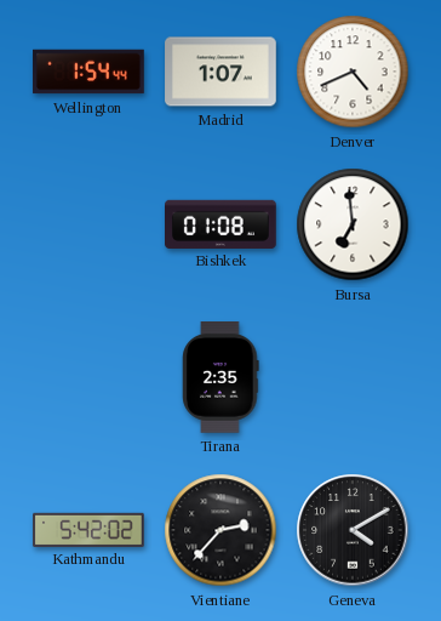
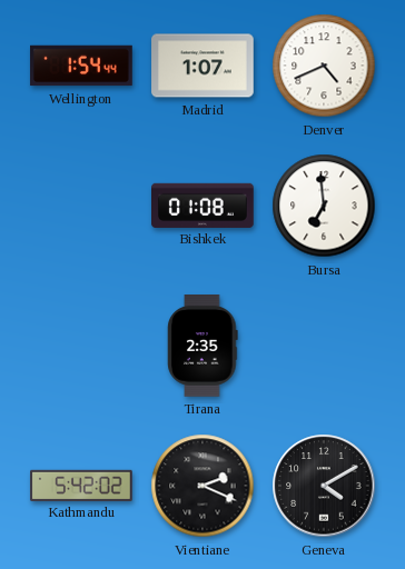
Vientiane: 2:37 -> 2:19 (202, 486)
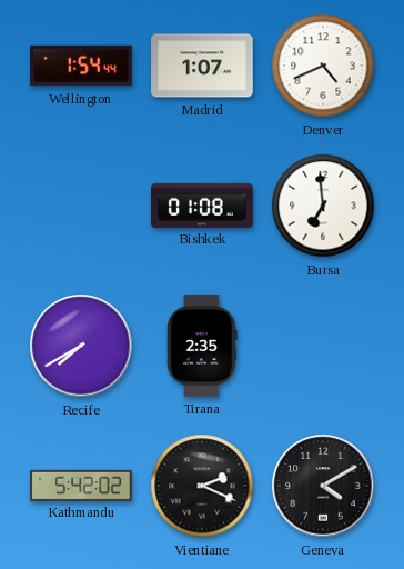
Recife: none -> 7:40 (81, 346)
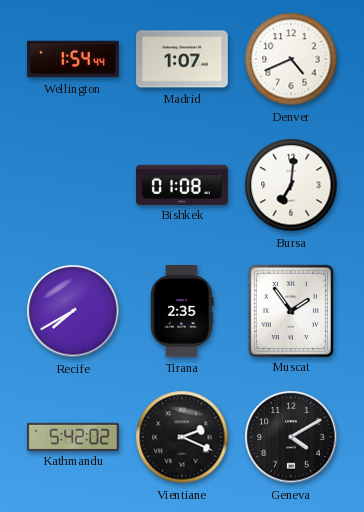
Bursa: 6:59 -> 7:01 (291, 185)
Muscat: none -> 1:54 (290, 310)
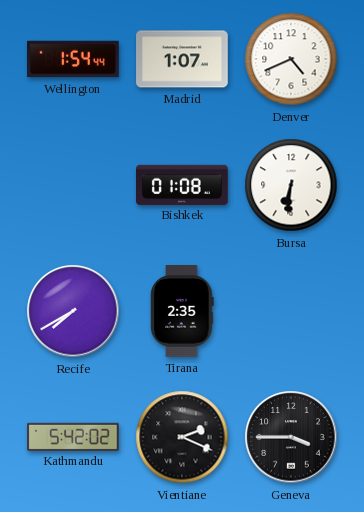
Bursa: 7:01 -> 6:31 (291, 185)
Muscat: 1:54 -> none (290, 310)
Geneva: 4:10 -> 3:45 (291, 437)
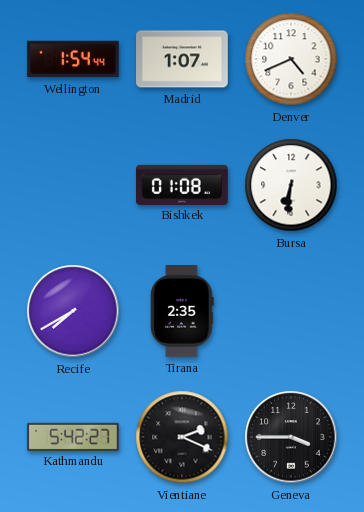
Kathmandu: 5:42:02 -> 5:42:27 (73, 436)
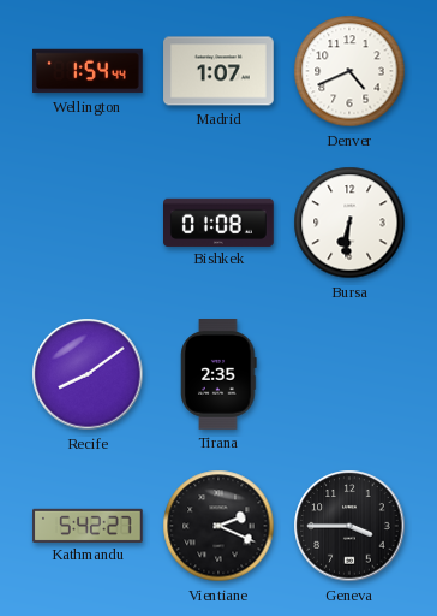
Recife: 7:40 -> 8:09 (88, 374)
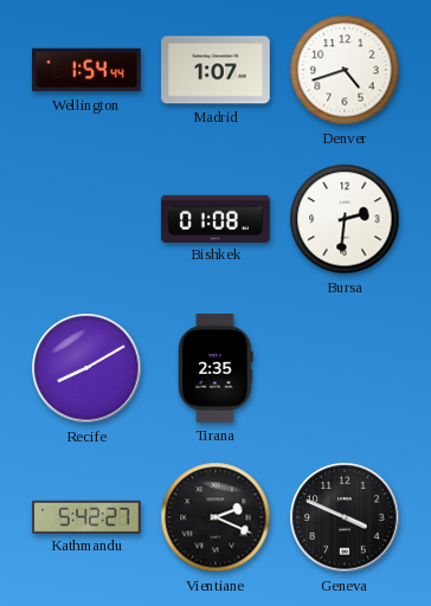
Denver: 4:41 -> 4:42 (345, 70)
Bursa: 6:31 -> 2:31 (345, 219)
Recife: 8:09 -> 8:10 (86, 368)
Geneva: 3:45 -> 3:49 (345, 517)
